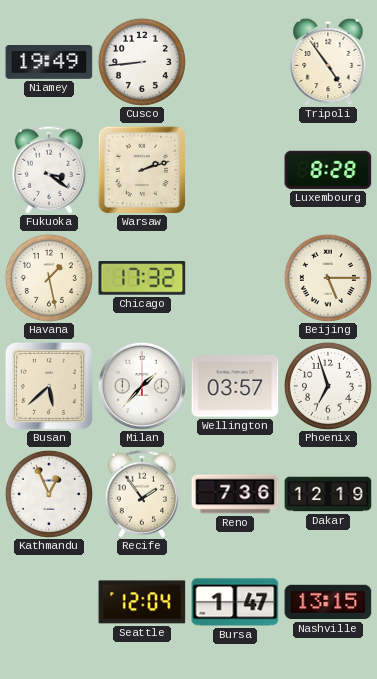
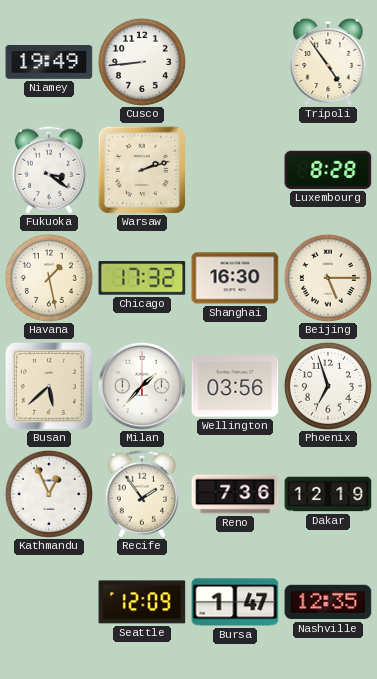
Shanghai: none -> 16:30 (235, 278)
Wellington: 03:57 -> 03:56 (235, 386)
Seattle: 12:04 -> 12:09 (142, 602)
Nashville: 13:15 -> 12:35 (328, 602)
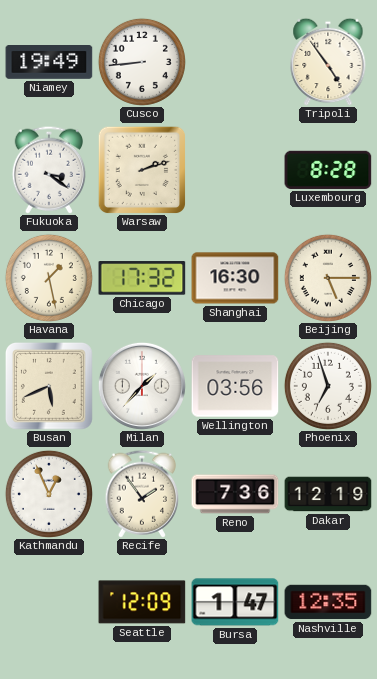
Busan: 5:38 -> 5:41 (50, 387)
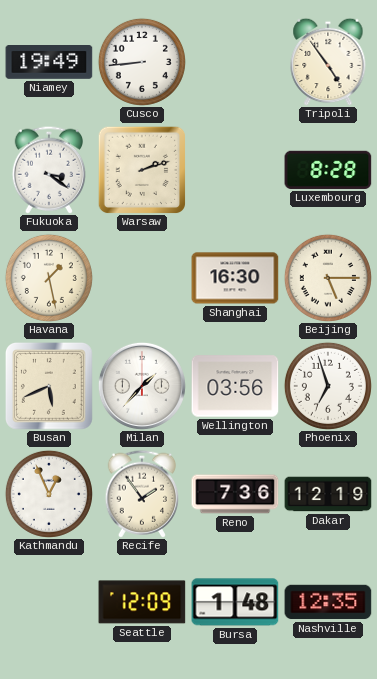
Chicago: 17:32 -> none (142, 278)
Bursa: 1:47 -> 1:48 (235, 602)
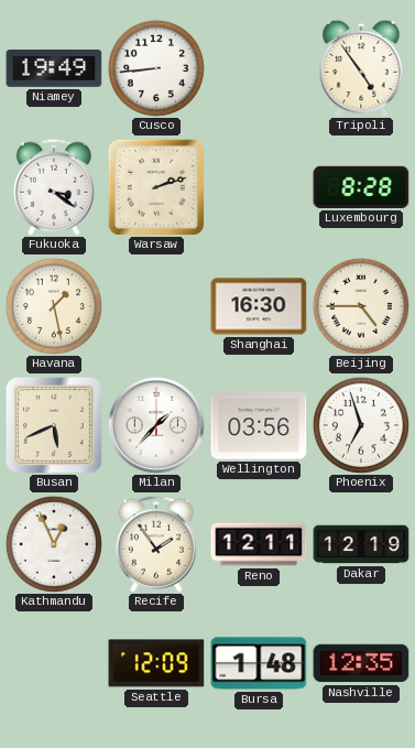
Beijing: 5:15 -> 4:45 (361, 306)
Reno: 7:36 -> 12:11 (259, 544)
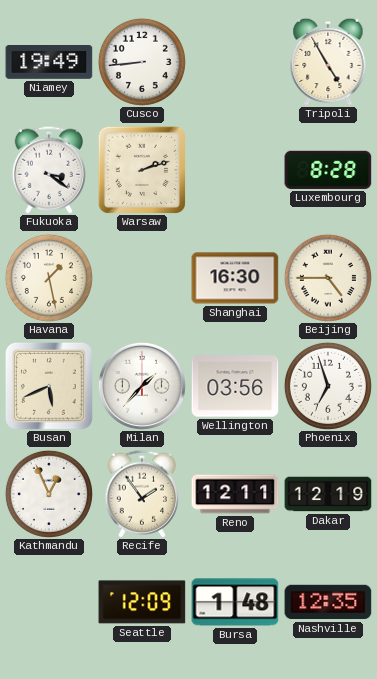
Tripoli: 4:54 -> 4:55 (328, 62)
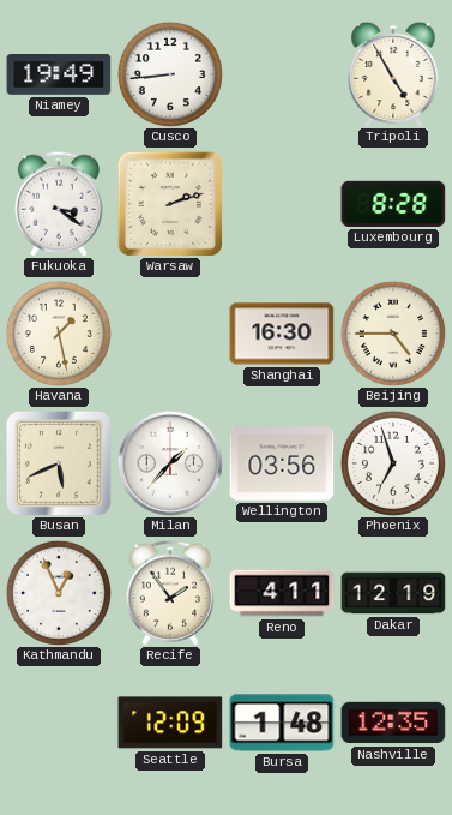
Reno: 12:11 -> 4:11 (282, 593)
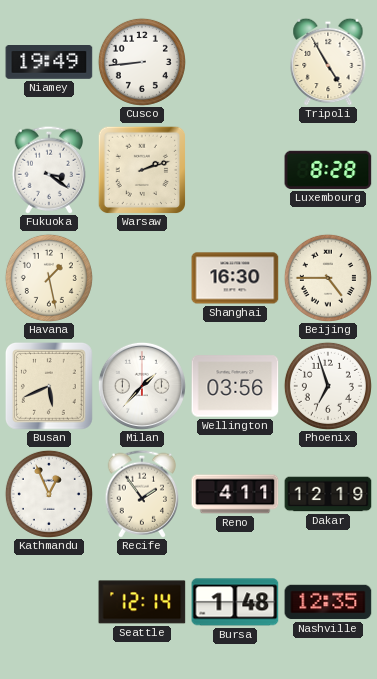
Seattle: 12:09 -> 12:14 (142, 602)
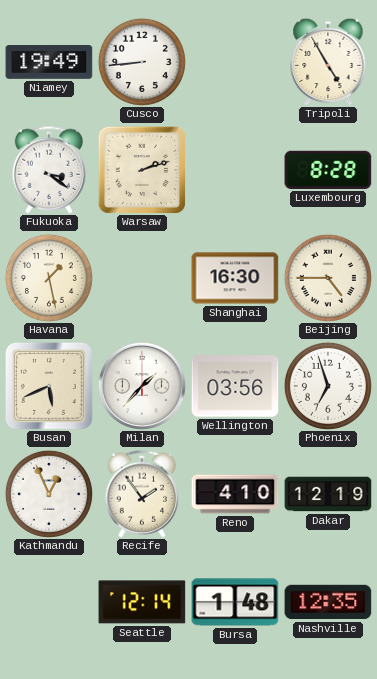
Reno: 4:11 -> 4:10 (235, 494)
